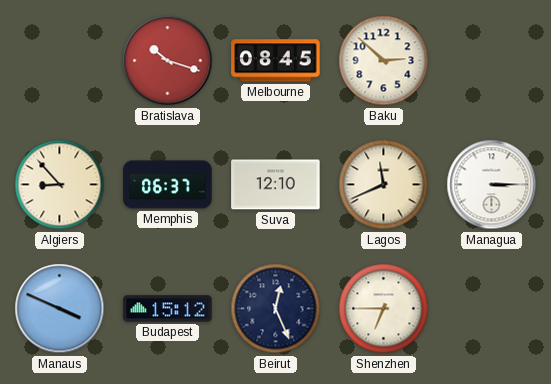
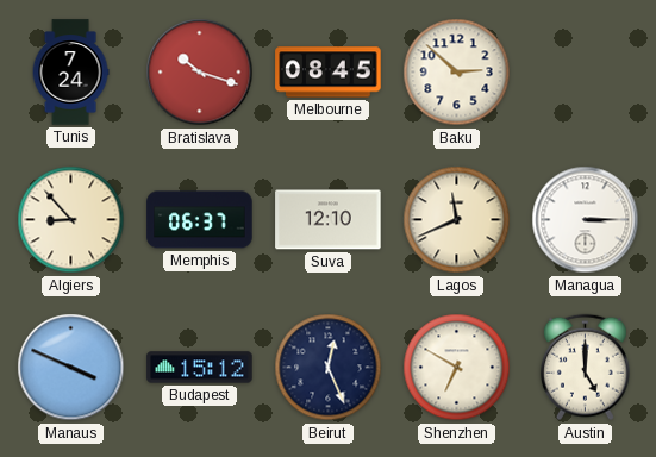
Tunis: none -> 7:24 (70, 73)
Shenzhen: 6:45 -> 6:50 (457, 368)
Austin: none -> 5:00 (585, 368)
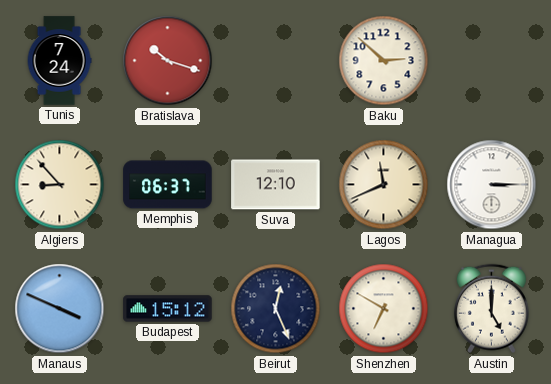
Melbourne: 08:45 -> none (329, 73)
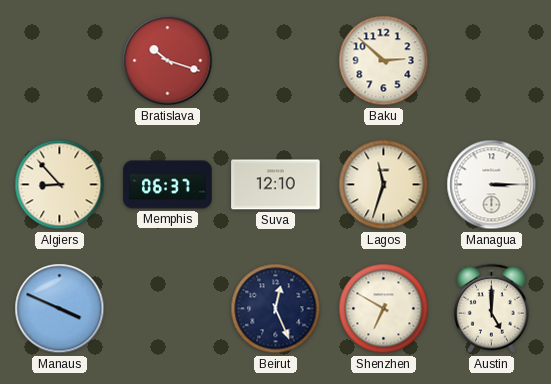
Tunis: 7:24 -> none (59, 61)
Lagos: 11:41 -> 11:33 (384, 185)
Budapest: 15:12 -> none (168, 309)
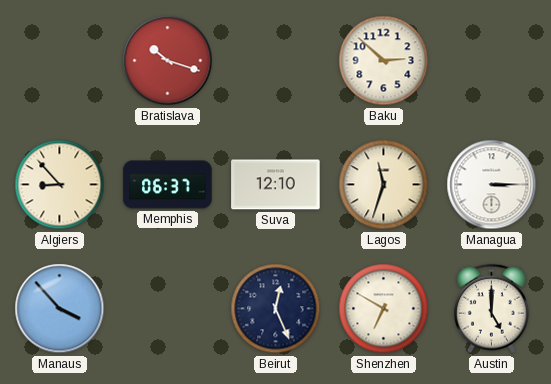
Manaus: 3:49 -> 3:53 (60, 309)
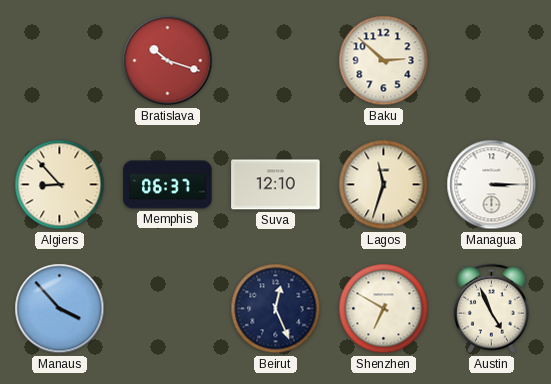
Austin: 5:00 -> 4:56 (491, 309)
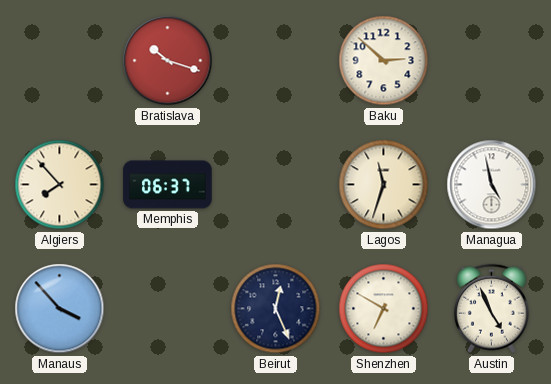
Algiers: 8:53 -> 7:53 (60, 185)
Suva: 12:10 -> none (276, 185)
Managua: 3:15 -> 4:58 (492, 185)
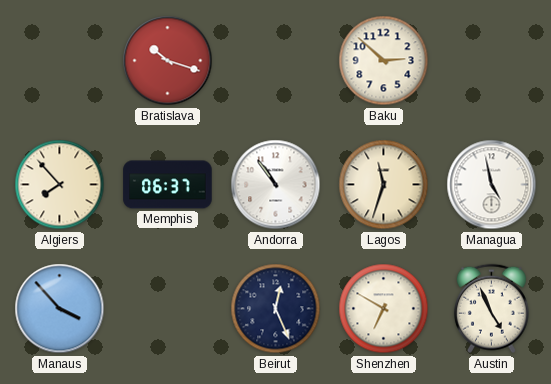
Andorra: none -> 10:54 (276, 185)
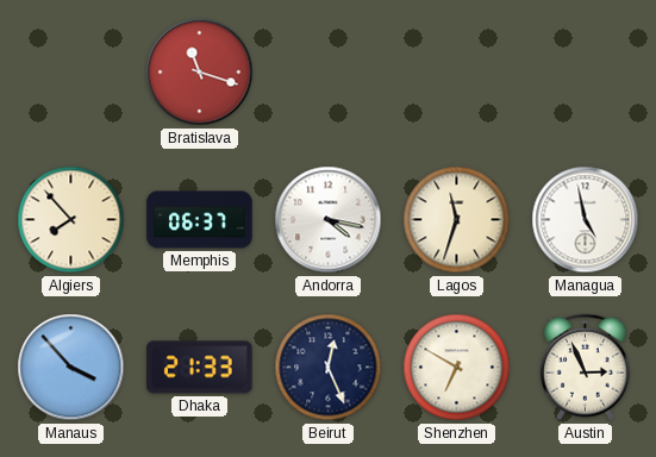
Bratislava: 10:18 -> 11:18 (200, 73)
Baku: 2:52 -> none (384, 61)
Andorra: 10:54 -> 4:17 (329, 220)
Dhaka: none -> 21:33 (200, 368)
Austin: 4:56 -> 2:56 (585, 368)
